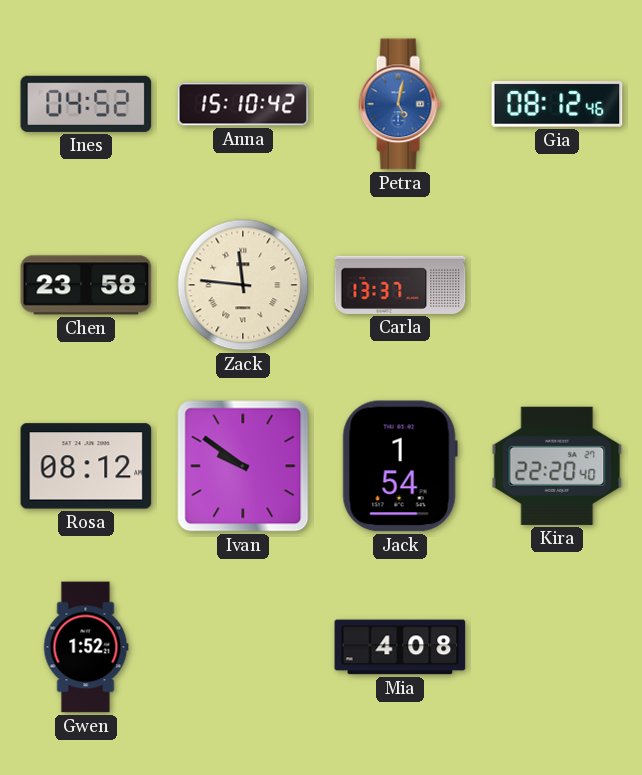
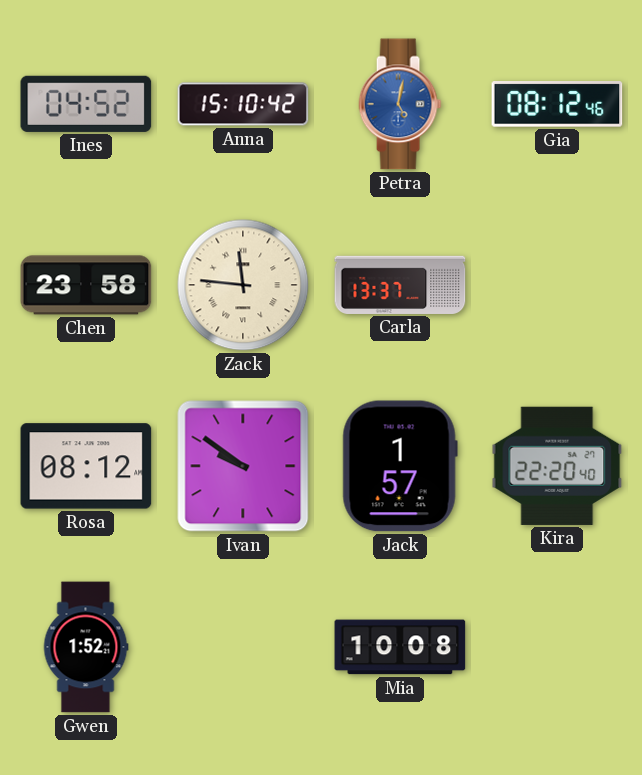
Jack: 1:54 -> 1:57 (400, 466)
Mia: 4:08 -> 10:08 (400, 647)
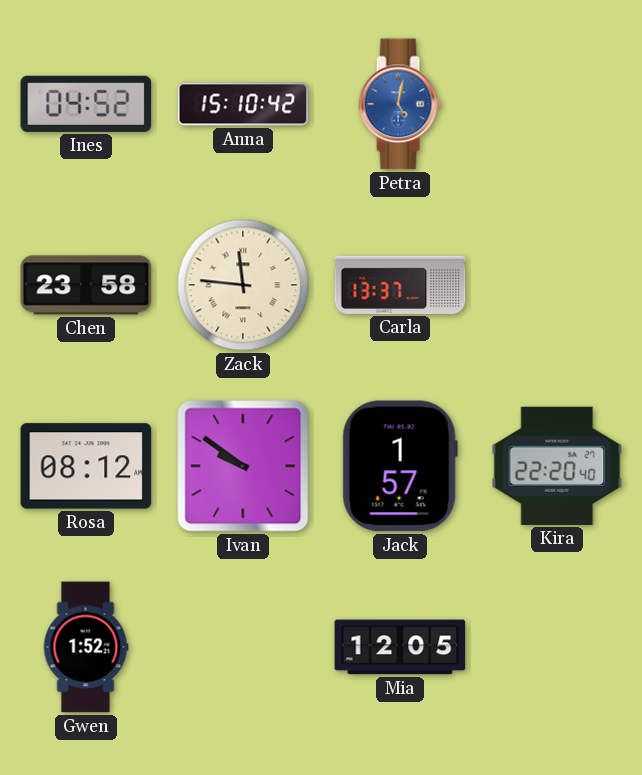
Gia: 08:12 -> none (557, 104)
Mia: 10:08 -> 12:05 (400, 647)
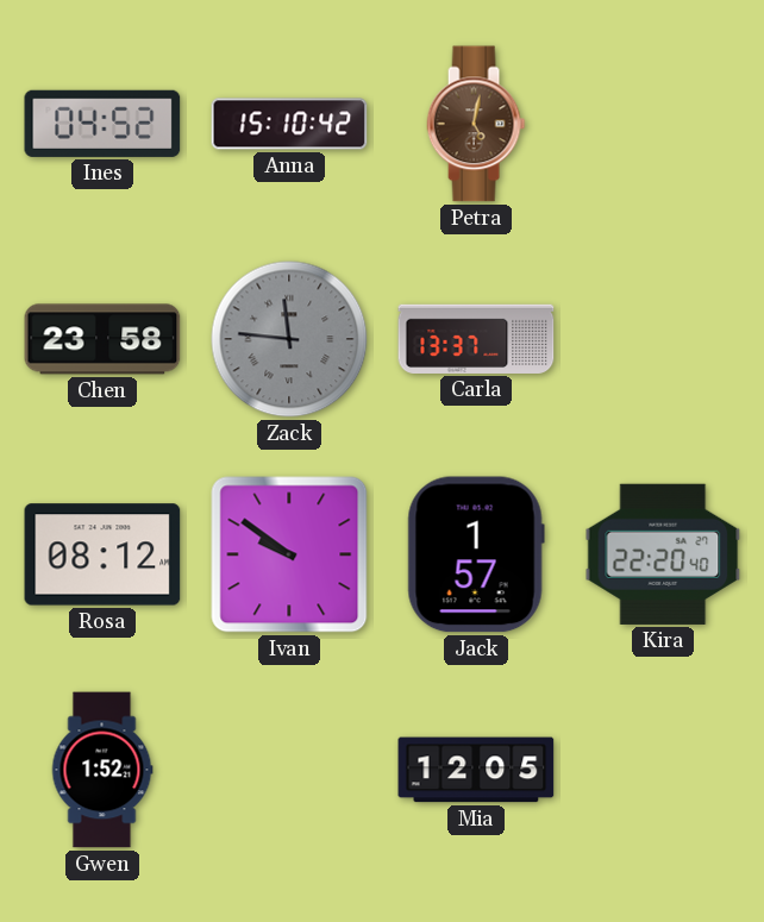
Petra dial: blue -> brown (476, 124)
Zack dial: cream -> grey (289, 339)
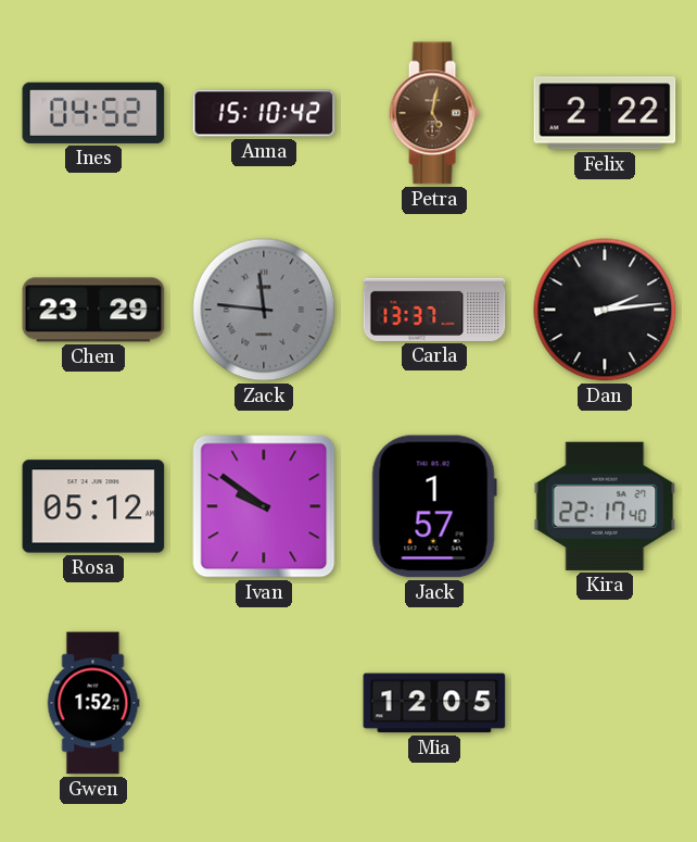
Felix: none -> 2:22 (605, 113)
Chen: 23:58 -> 23:29 (93, 310)
Dan: none -> 2:14 (605, 310)
Rosa: 08:12 -> 05:12 (93, 506)
Kira: 22:20 -> 22:17 (605, 506)
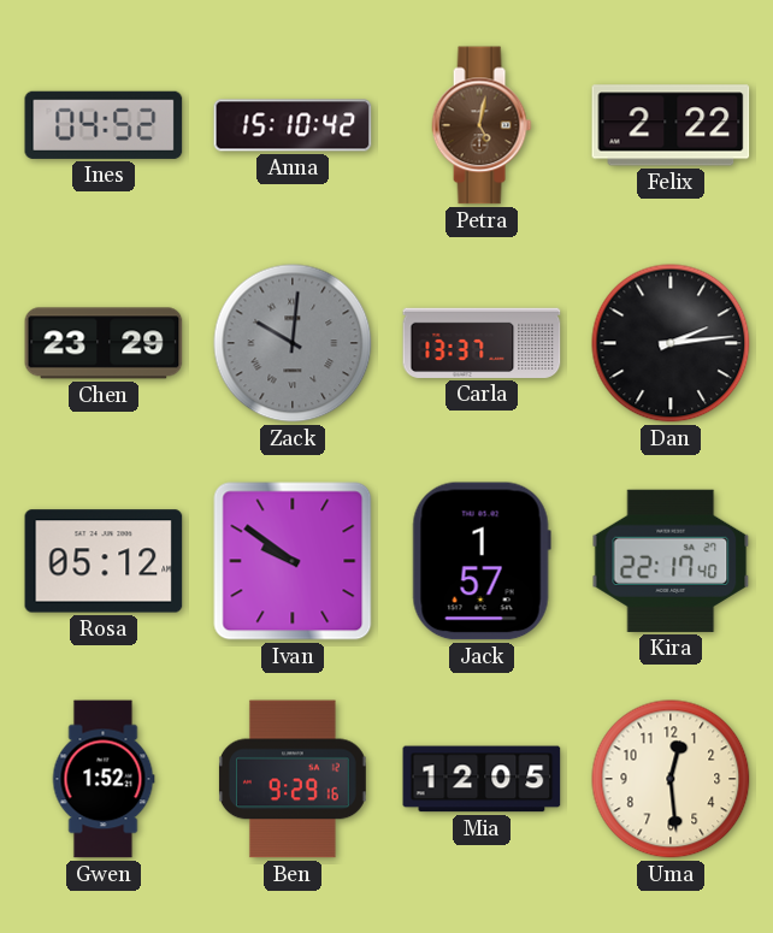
Zack: 11:46 -> 10:01 (293, 343)
Ben: none -> 9:29 (293, 779)
Uma: none -> 12:29 (671, 779)
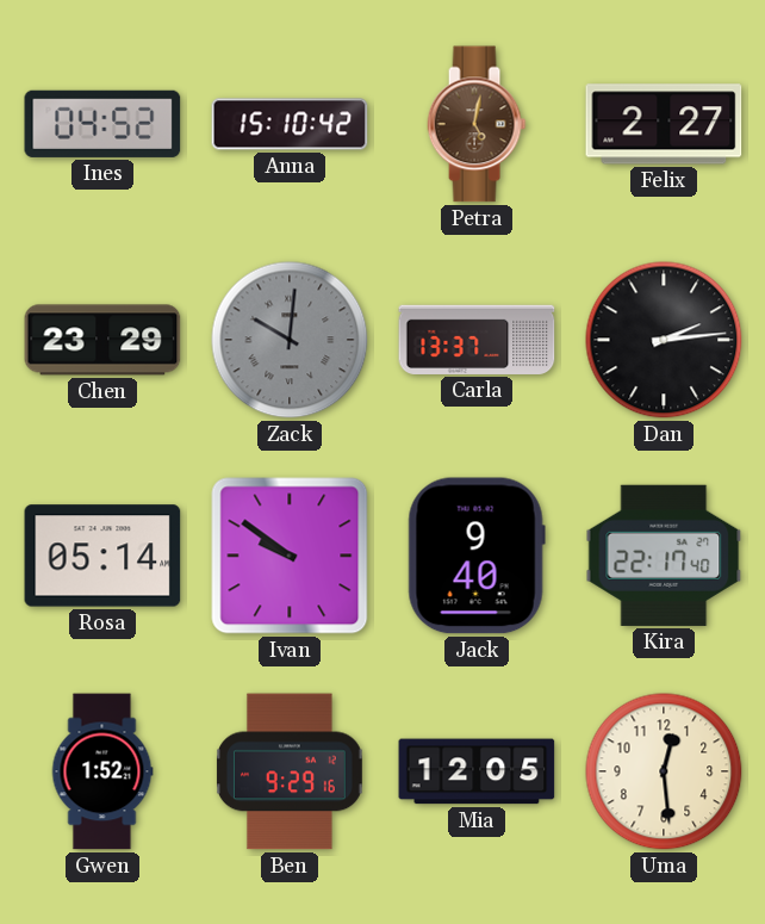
Felix: 2:22 -> 2:27 (664, 124)
Rosa: 05:12 -> 05:14 (102, 556)
Jack: 1:57 -> 9:40 (477, 556)
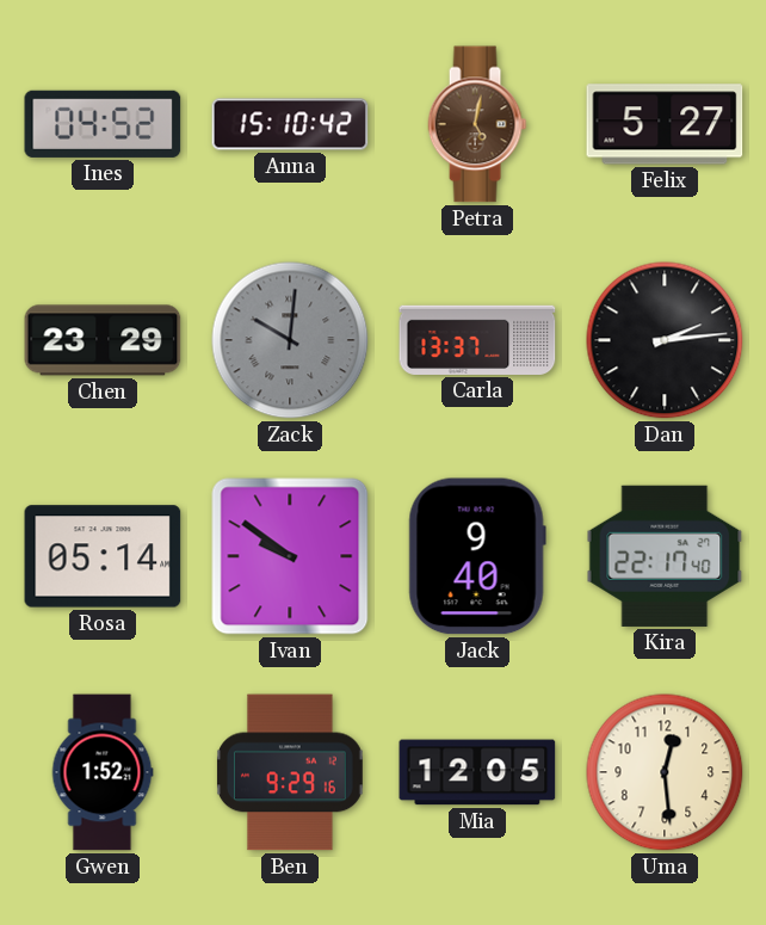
Felix: 2:27 -> 5:27 (665, 124)
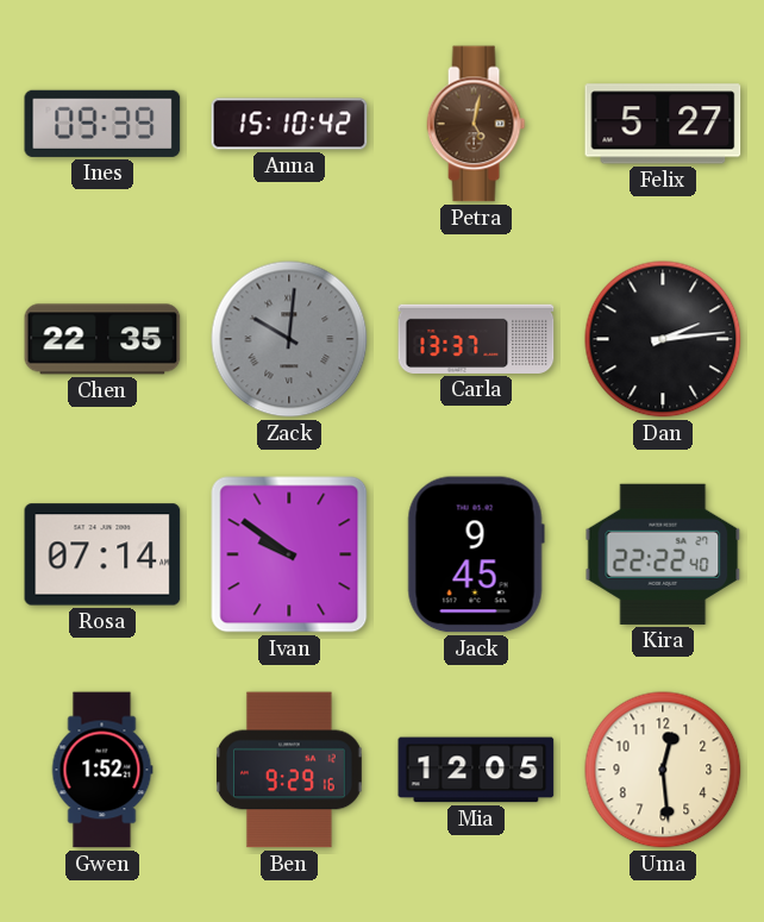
Ines: 04:52 -> 09:39 (102, 124)
Chen: 23:29 -> 22:35 (102, 339)
Rosa: 05:14 -> 07:14 (102, 554)
Jack: 9:40 -> 9:45 (476, 554)
Kira: 22:17 -> 22:22 (663, 554)
